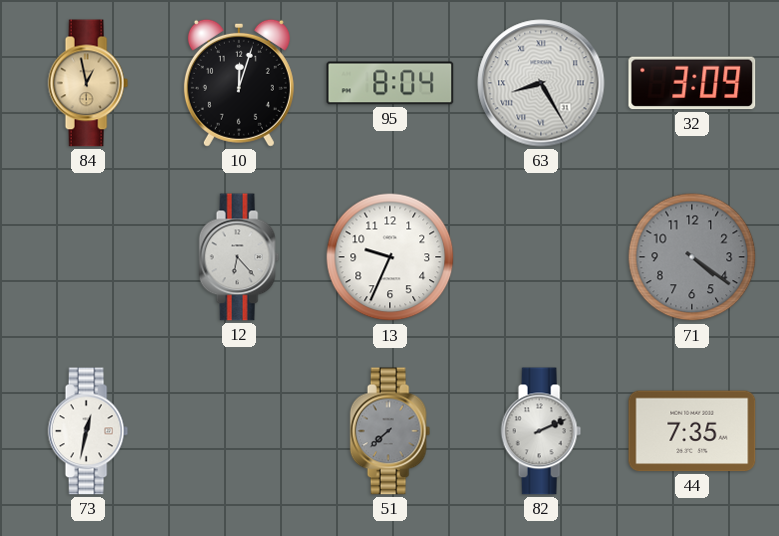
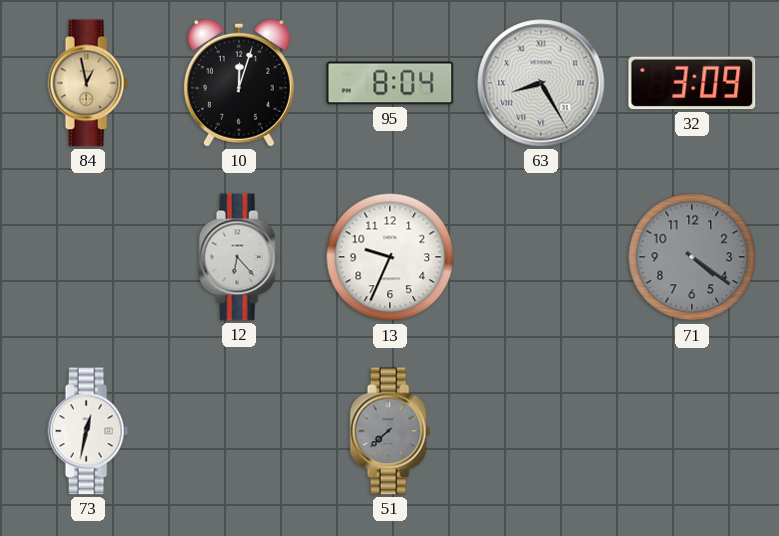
82: 2:11 -> none (541, 431)
44: 7:35 -> none (692, 431)
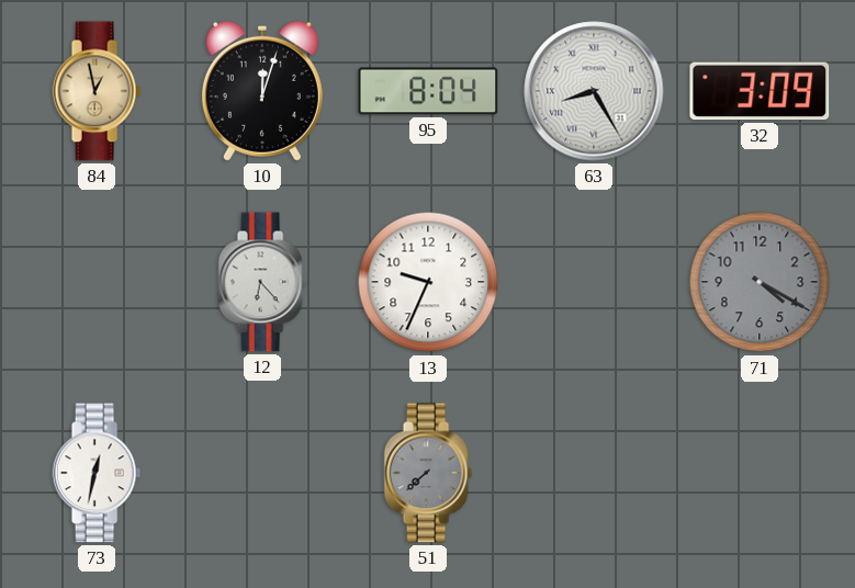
71: 4:21 -> 4:20 (760, 282)
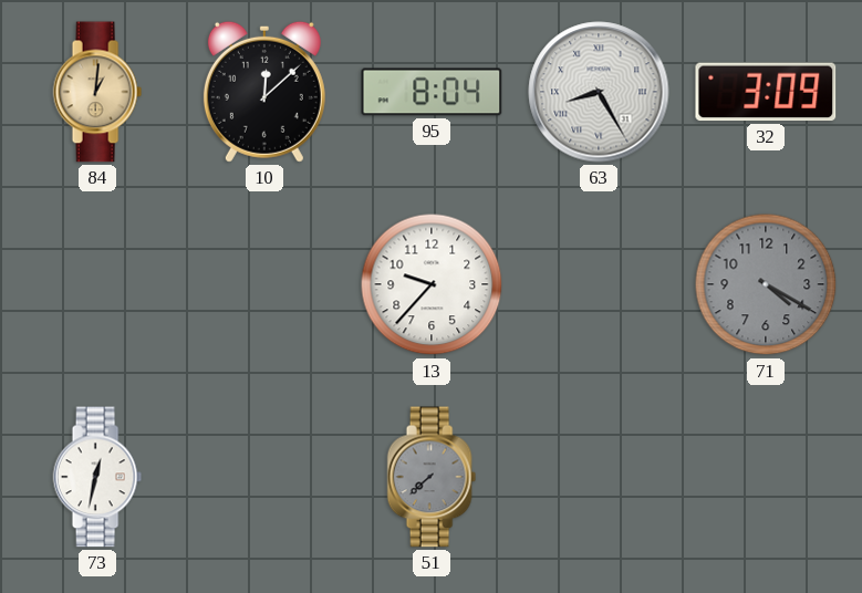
84: 12:58 -> 1:01 (97, 92)
10: 12:03 -> 12:08 (264, 92)
12: 6:23 -> none (262, 282)
13: 9:34 -> 9:37 (432, 284)
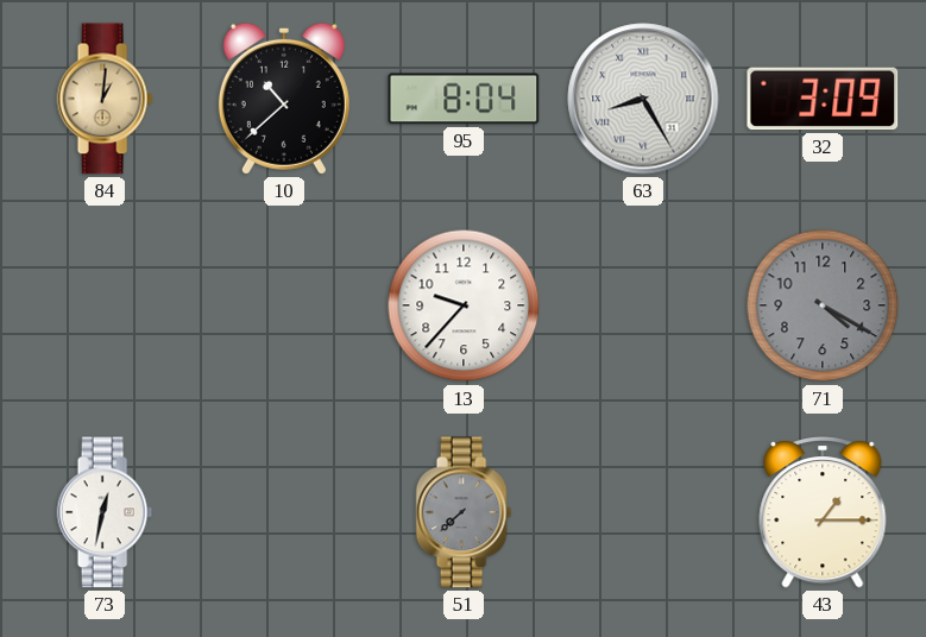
10: 12:08 -> 10:38 (284, 99)
43: none -> 1:15 (823, 512)
